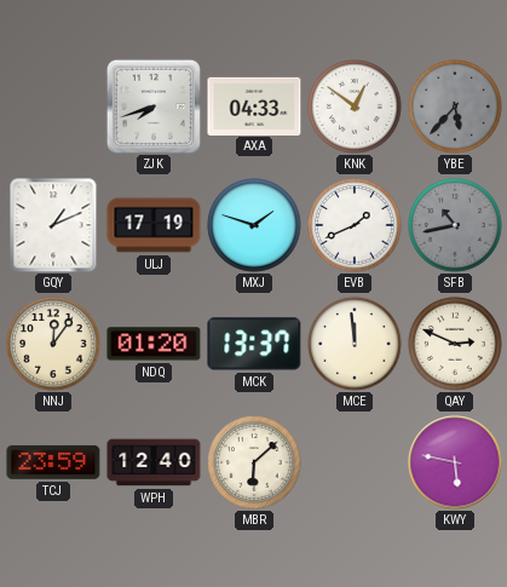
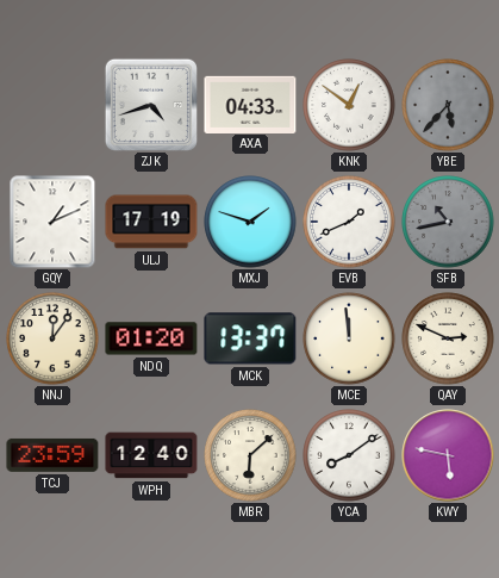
ZJK: 7:42 -> 4:42 (151, 105)
YCA: none -> 8:09 (349, 455)
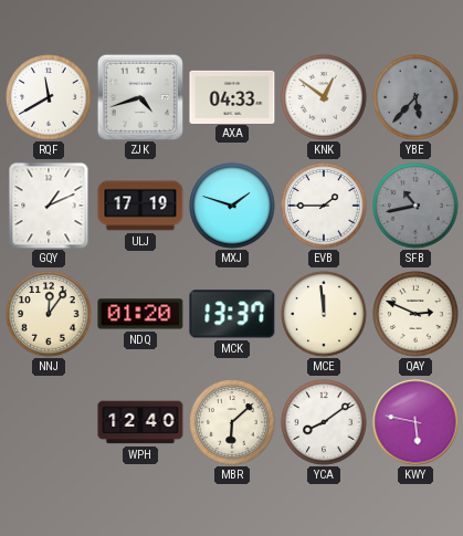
RQF: none -> 11:40 (49, 97)
EVB: 1:41 -> 1:45 (324, 206)
TCJ: 23:59 -> none (52, 455)
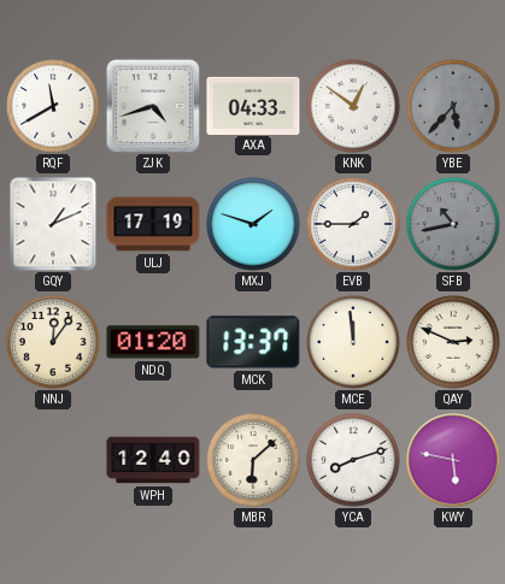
YCA: 8:09 -> 8:12 (353, 460)
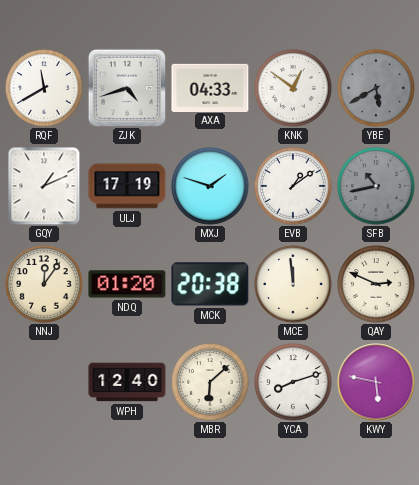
YBE: 5:37 -> 5:40 (376, 88)
EVB: 1:45 -> 1:09 (293, 186)
MCK: 13:37 -> 20:38 (210, 284)
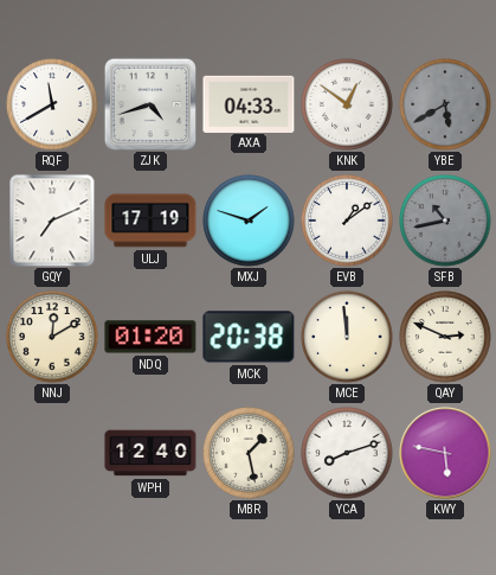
GQY: 1:11 -> 7:11 (52, 221)
NNJ: 12:06 -> 12:10 (52, 337)
MBR: 6:08 -> 1:28 (249, 453)
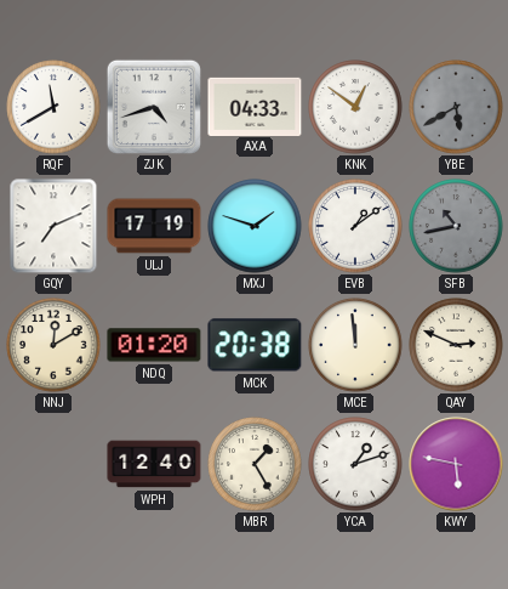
MBR: 1:28 -> 1:25 (255, 464)
YCA: 8:12 -> 1:12 (355, 464)
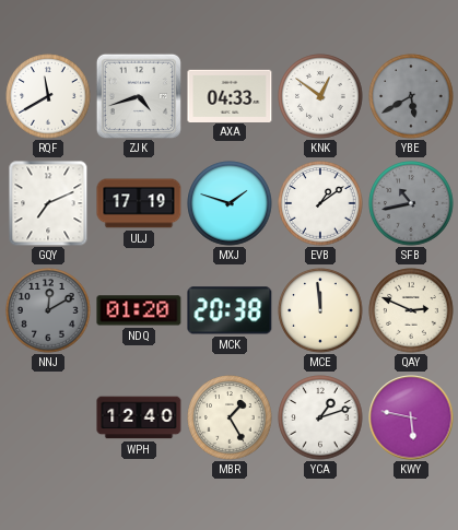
NNJ dial: cream -> grey (48, 310)
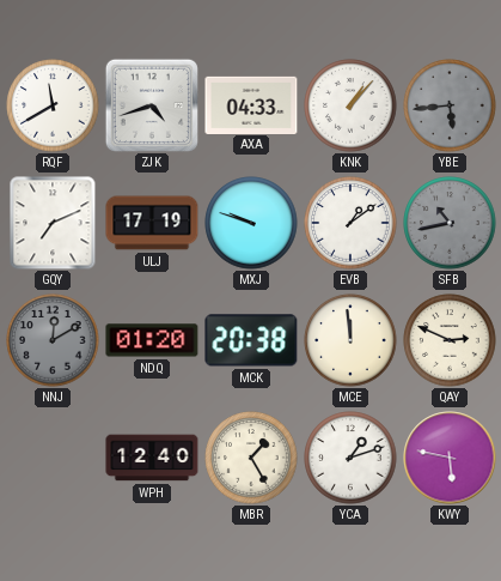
KNK: 12:51 -> 1:07 (350, 105)
YBE: 5:40 -> 5:44 (450, 105)
MXJ: 1:48 -> 9:48 (251, 223)
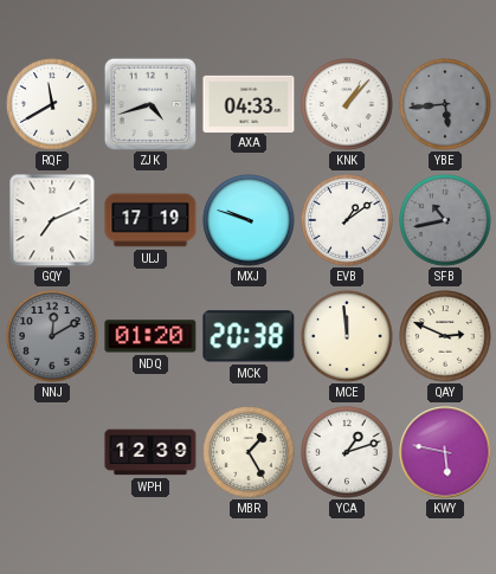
WPH: 12:40 -> 12:39 (150, 452)
